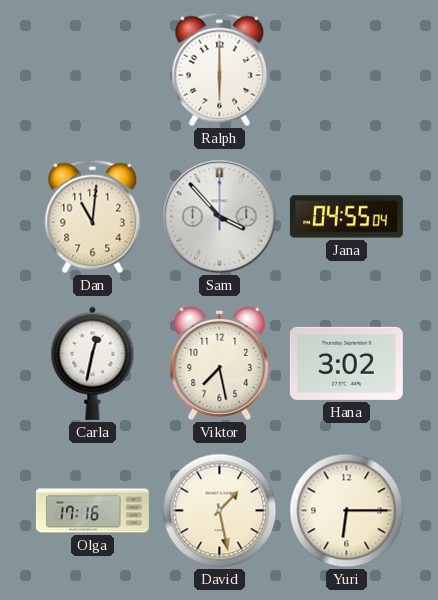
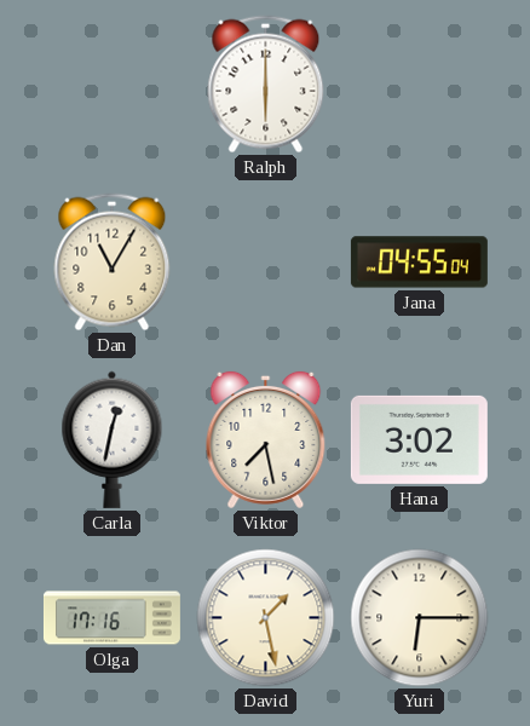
Dan: 11:01 -> 11:05 (113, 263)
Sam: 3:53 -> none (220, 217)
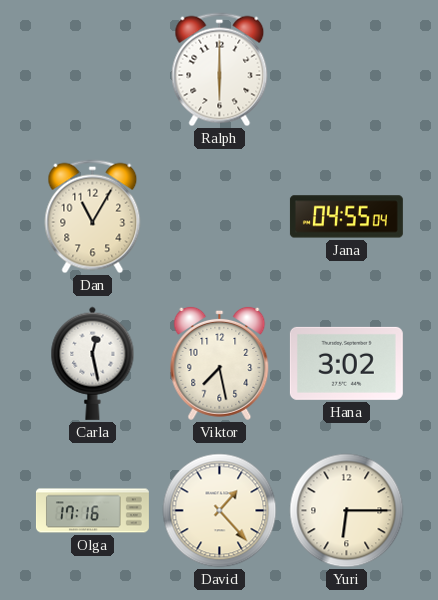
Carla: 12:32 -> 12:28 (93, 363)
David: 1:28 -> 1:23 (220, 511)
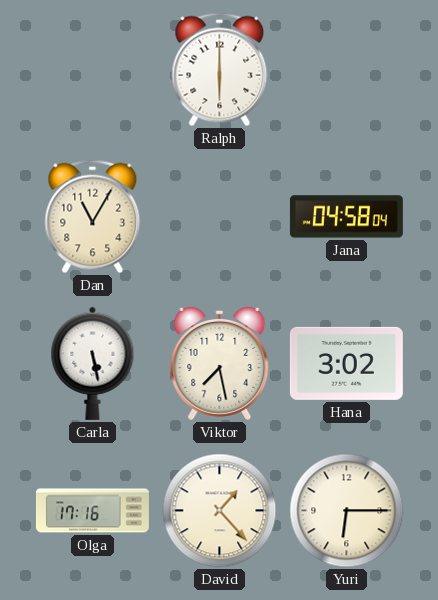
Jana: 04:55 -> 04:58 (346, 217)
Carla: 12:28 -> 5:28 (93, 363)
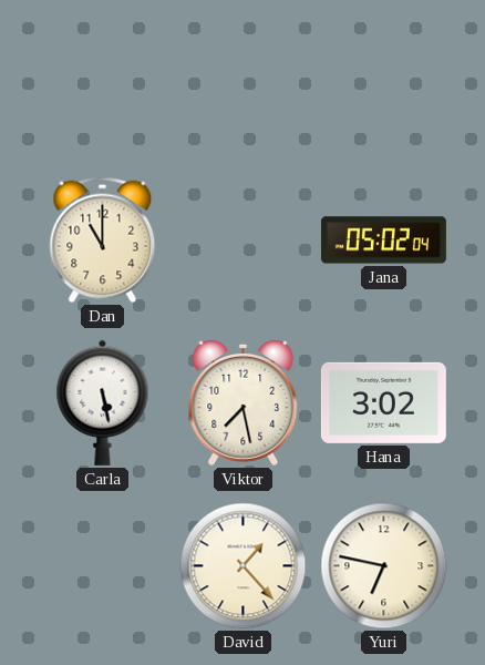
Ralph: 6:00 -> none (220, 70)
Dan: 11:05 -> 11:00 (103, 241)
Jana: 04:58 -> 05:02 (383, 241)
Olga: 17:16 -> none (92, 511)
Yuri: 6:15 -> 6:47 (384, 566)
